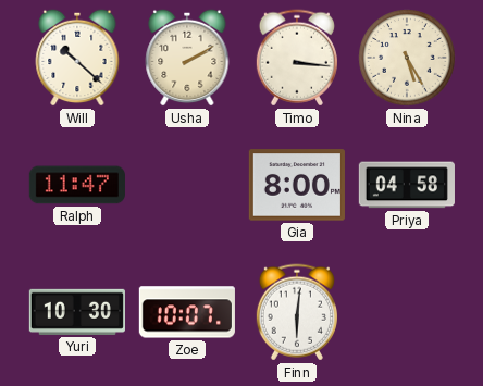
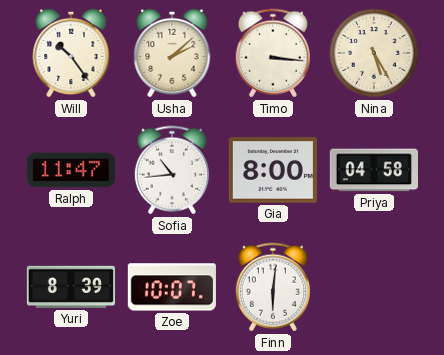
Will: 10:22 -> 10:24 (71, 53)
Usha: 2:10 -> 2:08 (172, 53)
Sofia: none -> 10:44 (172, 170)
Yuri: 10:30 -> 8:39 (71, 287)
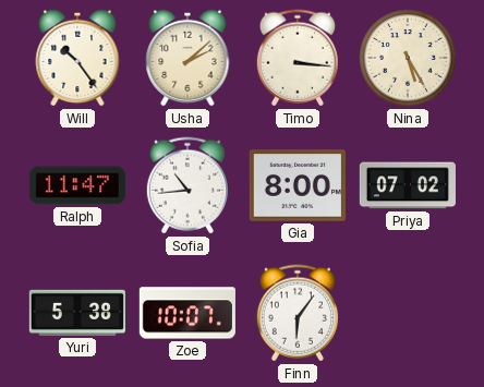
Priya: 04:58 -> 07:02 (408, 185)
Yuri: 8:39 -> 5:38 (77, 313)
Finn: 6:01 -> 6:06 (298, 313)
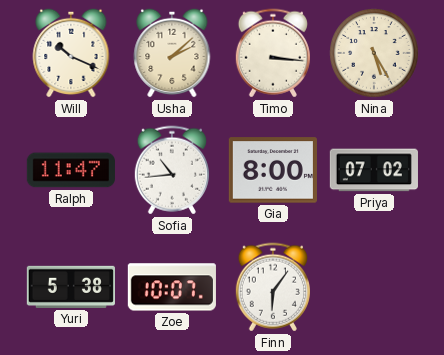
Will: 10:24 -> 10:19 (71, 53)
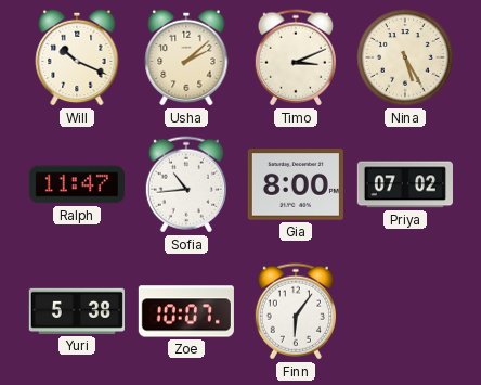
Timo: 3:16 -> 3:11 (296, 57)
